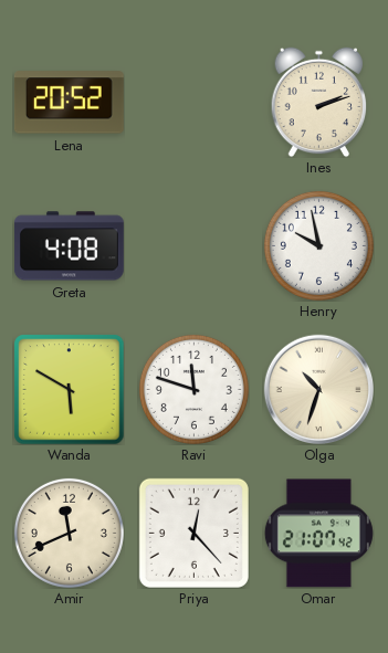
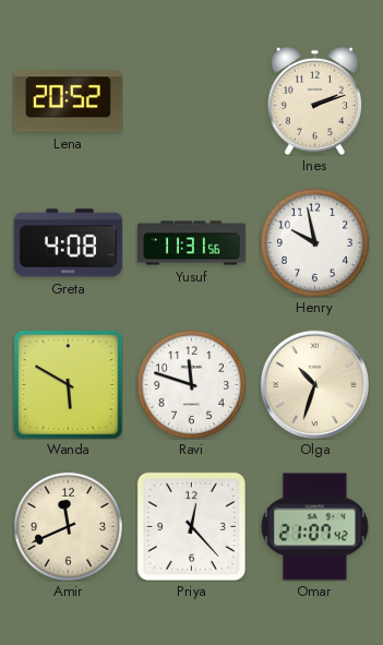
Yusuf: none -> 11:31 (192, 243)
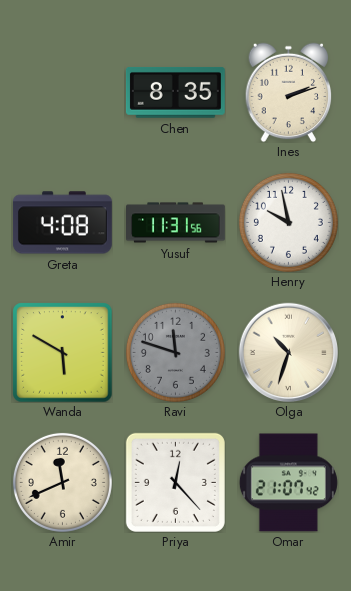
Lena: 20:52 -> none (68, 101)
Chen: none -> 8:35 (175, 92)
Ravi dial: white -> grey (175, 352)
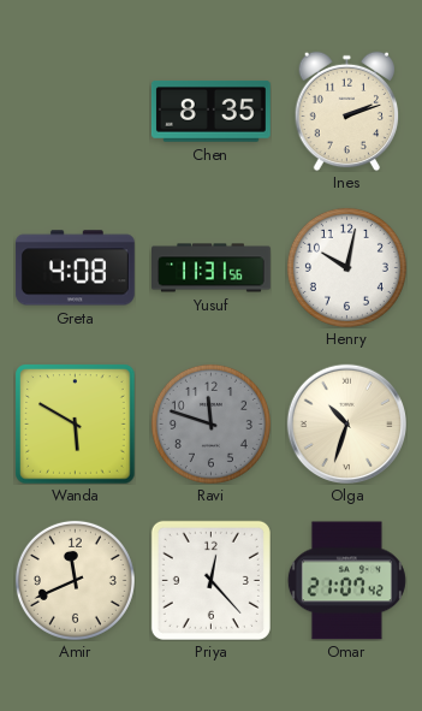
Henry: 9:58 -> 10:02 (346, 267)
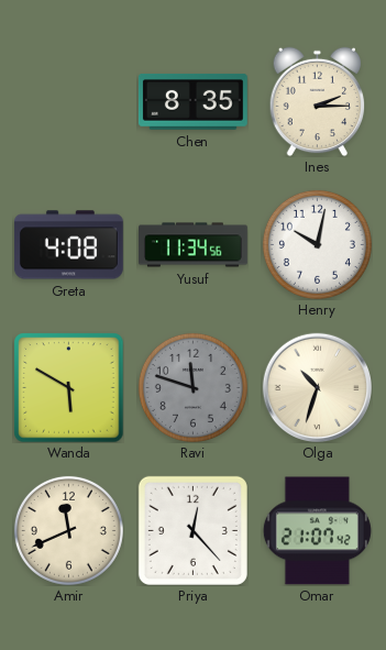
Ines: 2:12 -> 2:15 (318, 101)
Yusuf: 11:31 -> 11:34 (194, 245)
